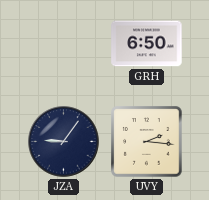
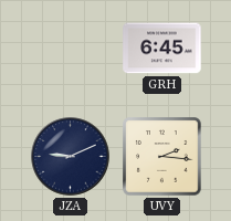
GRH: 6:50 -> 6:45 (162, 49)
JZA: 9:06 -> 9:11 (71, 157)
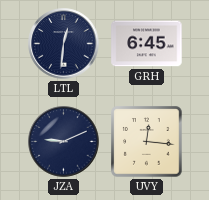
LTL: none -> 12:31 (64, 44)
UVY: 2:16 -> 12:16 (147, 142)
